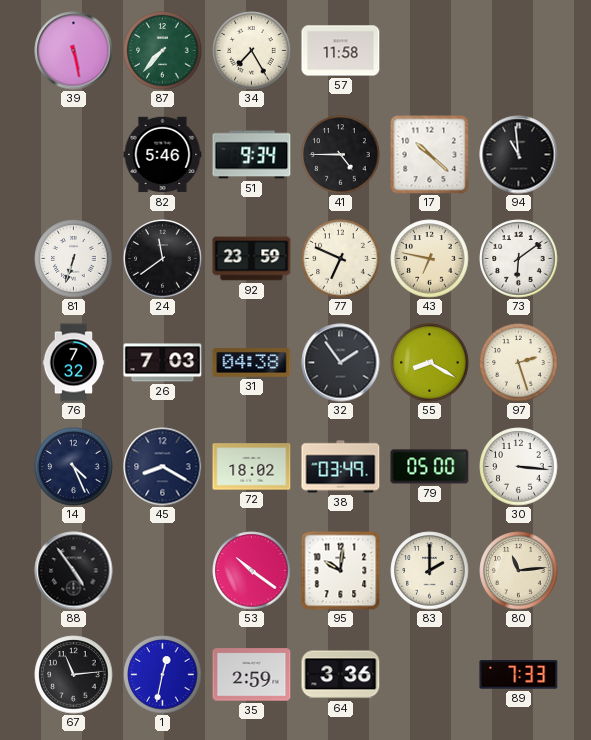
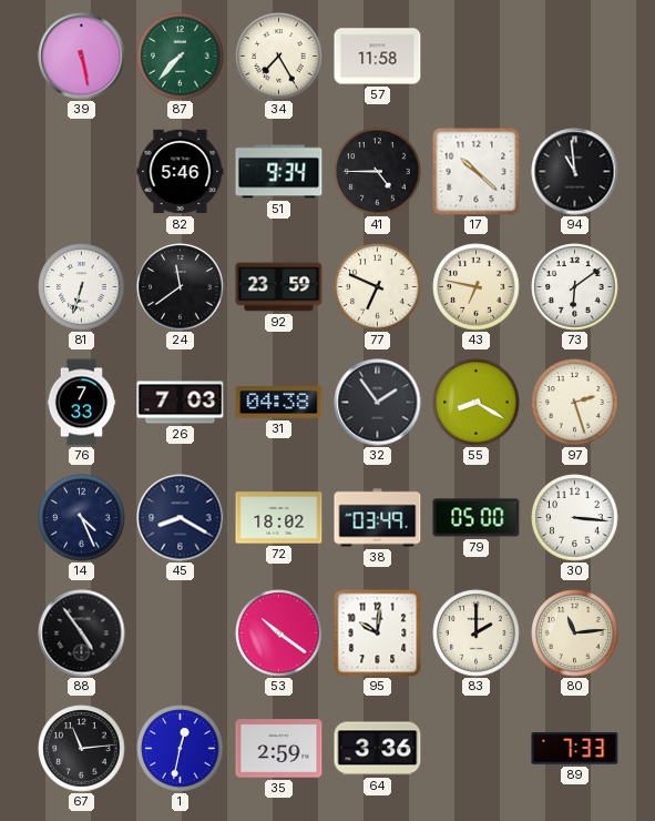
76: 7:32 -> 7:33 (82, 403)
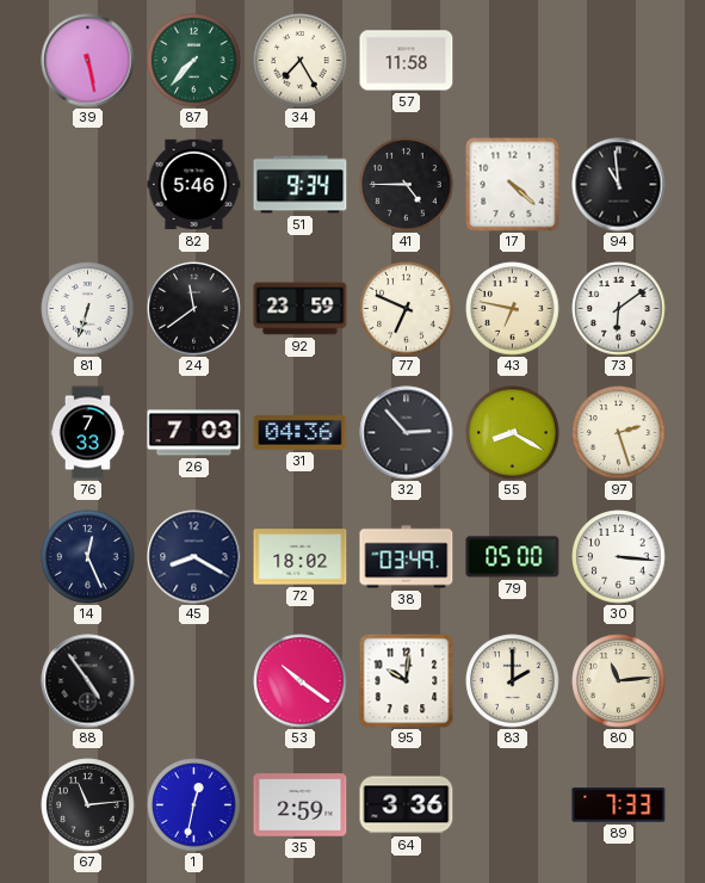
17: 10:22 -> 4:22 (513, 185)
31: 04:38 -> 04:36 (301, 433)
32: 1:54 -> 2:53 (407, 433)
14: 4:26 -> 12:26 (88, 557)
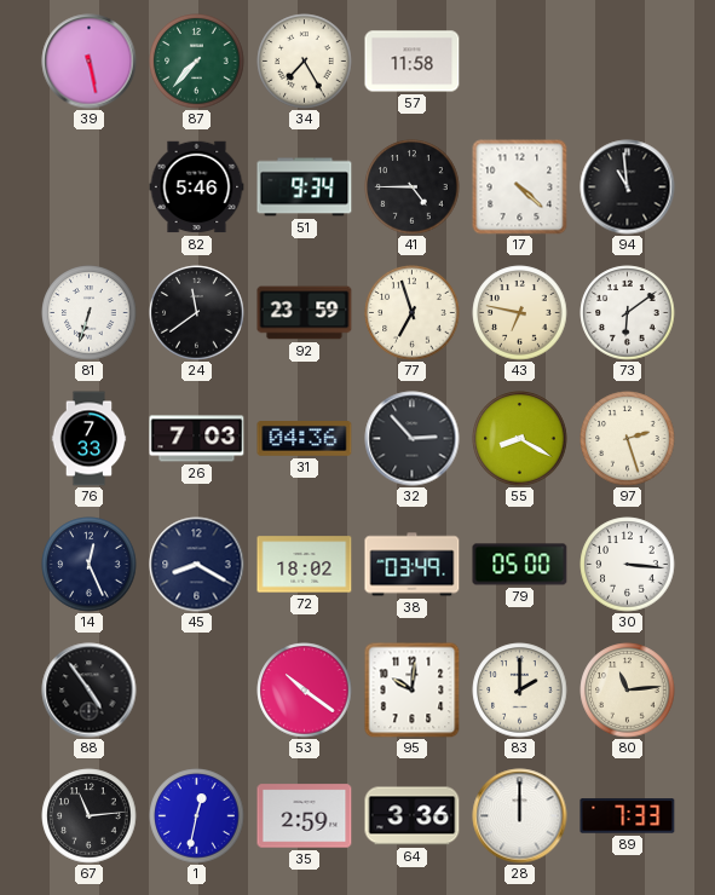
77: 6:49 -> 6:57 (413, 313)
28: none -> 12:00 (520, 816)
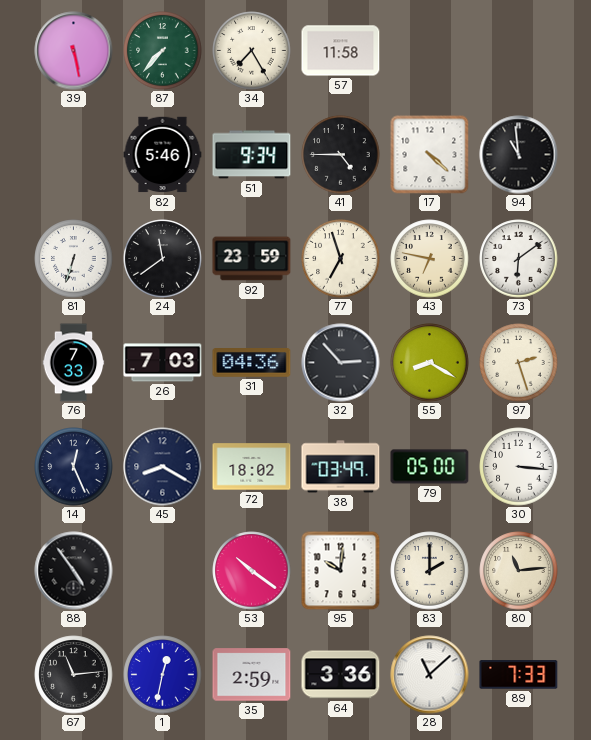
28: 12:00 -> 11:08 (430, 675)
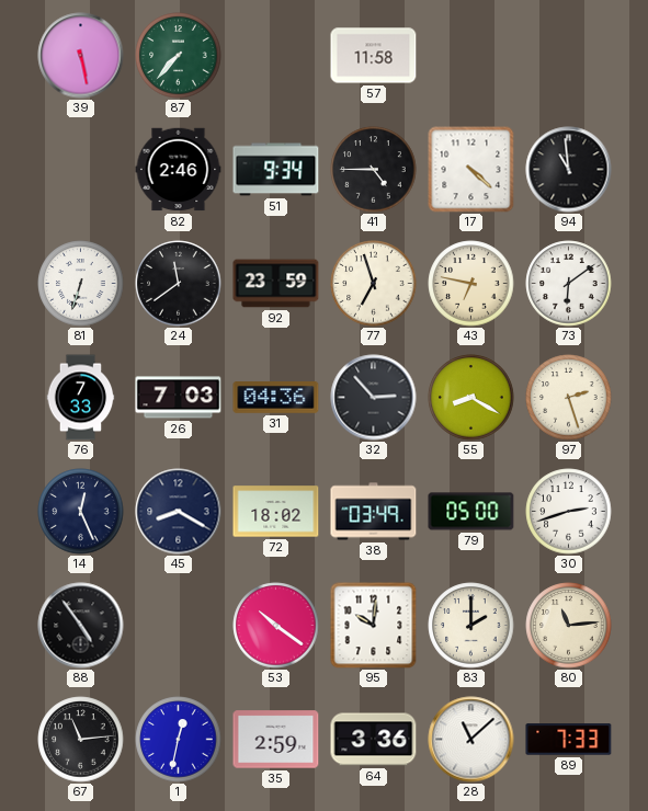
34: 7:25 -> none (252, 51)
82: 5:46 -> 2:46 (179, 170)
30: 3:16 -> 2:42 (569, 512)
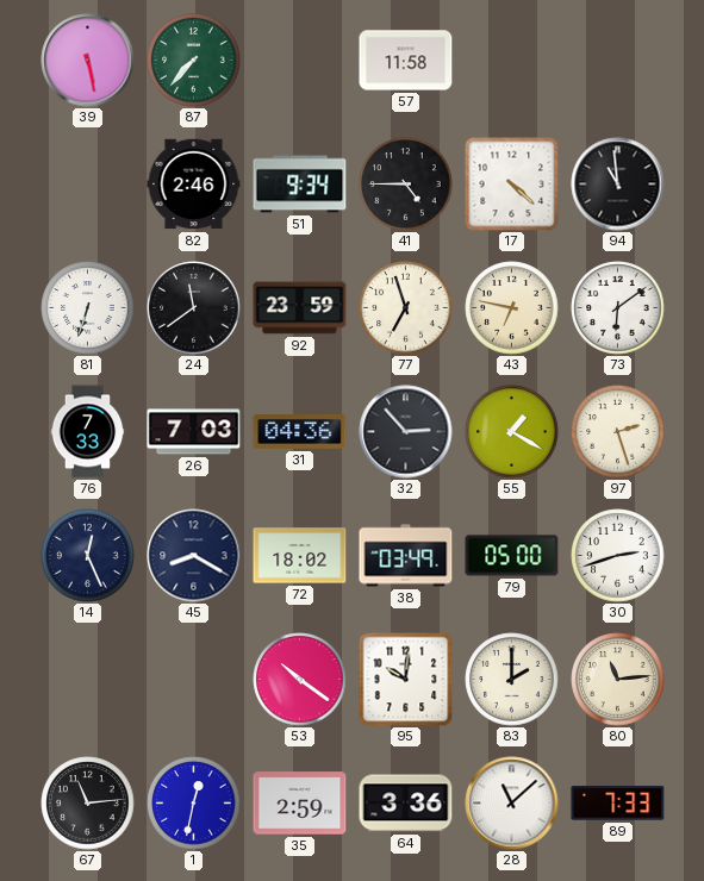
55: 8:20 -> 1:20 (512, 432)
88: 4:54 -> none (81, 626)
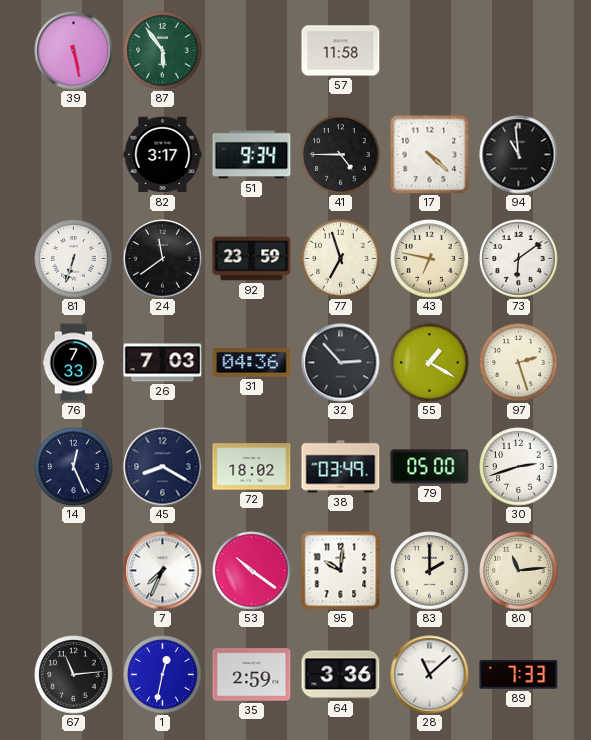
87: 7:37 -> 5:54 (163, 51)
82: 2:46 -> 3:17 (163, 155)
7: none -> 7:34 (163, 571)
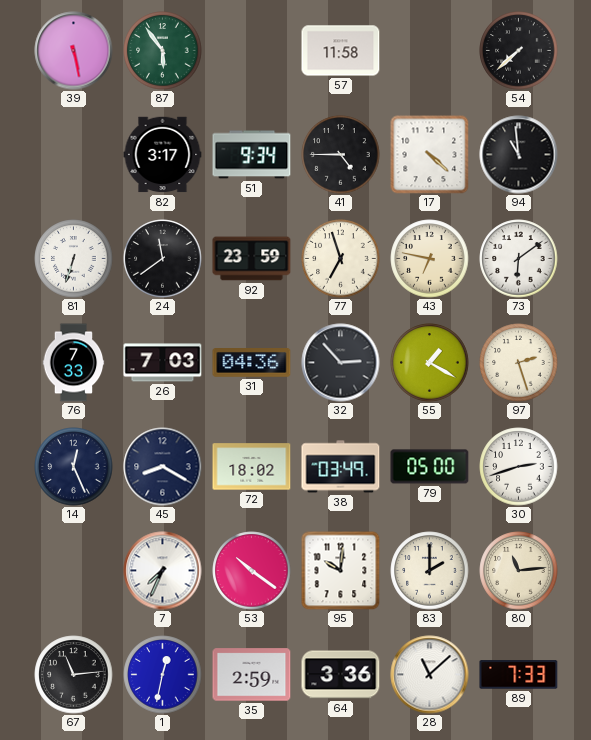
54: none -> 7:38 (519, 51)
